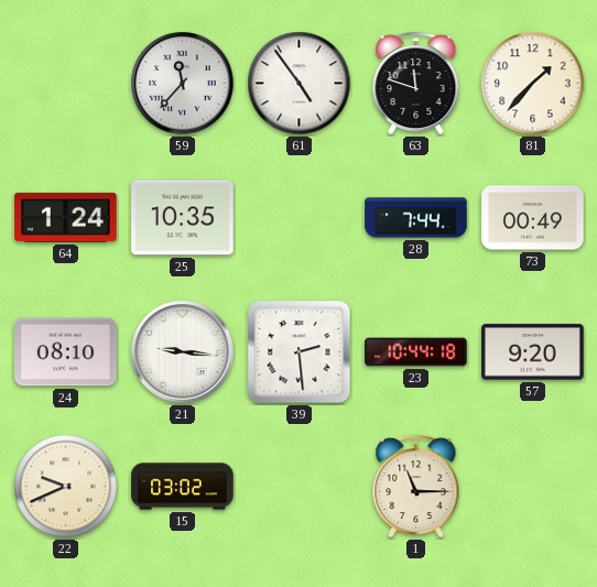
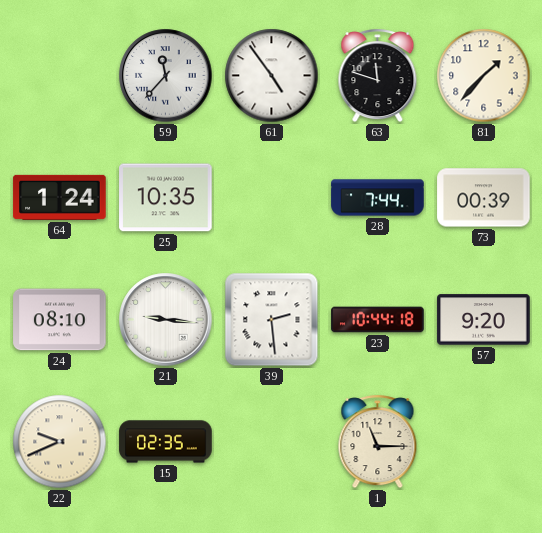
73: 00:49 -> 00:39 (484, 198)
15: 03:02 -> 02:35 (166, 442)
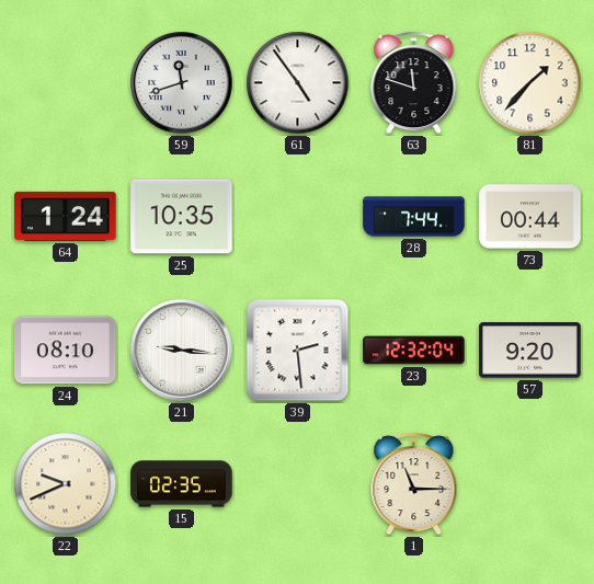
59: 11:37 -> 11:42 (182, 83)
73: 00:39 -> 00:44 (530, 217)
23: 10:44 -> 12:32 (414, 351)
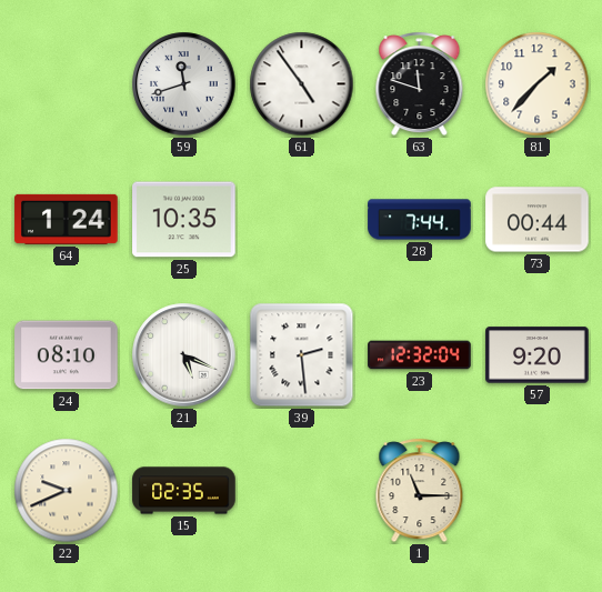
21: 9:16 -> 5:19 (184, 355)
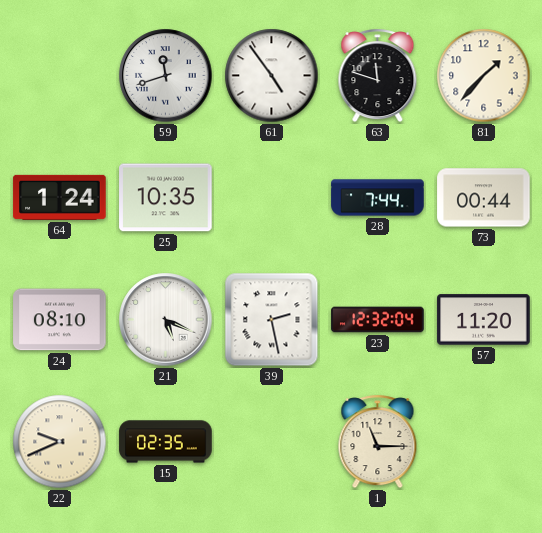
39: 2:29 -> 2:28 (272, 320)
57: 9:20 -> 11:20 (484, 320)
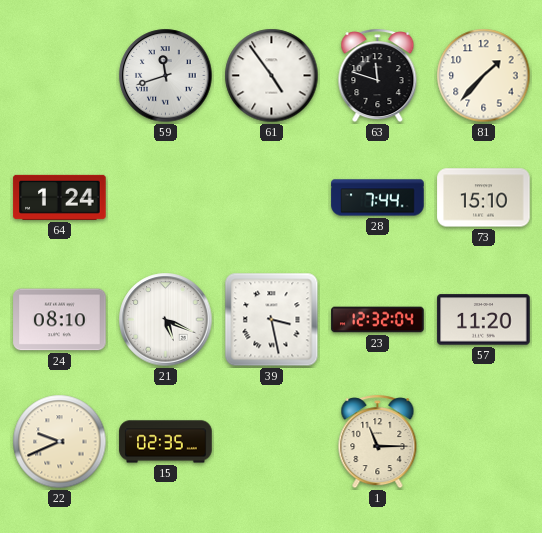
25: 10:35 -> none (166, 198)
73: 00:44 -> 15:10 (484, 198)
39: 2:28 -> 3:28 (272, 320)
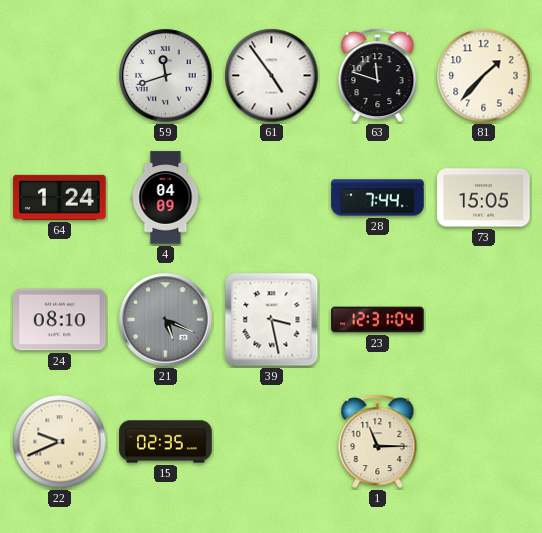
4: none -> 04:09 (166, 198)
73: 15:10 -> 15:05 (484, 198)
21 dial: white -> grey (166, 320)
23: 12:32 -> 12:31 (378, 320)
57: 11:20 -> none (484, 320)
